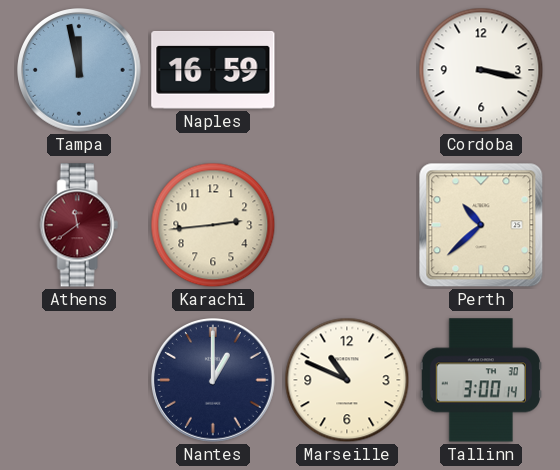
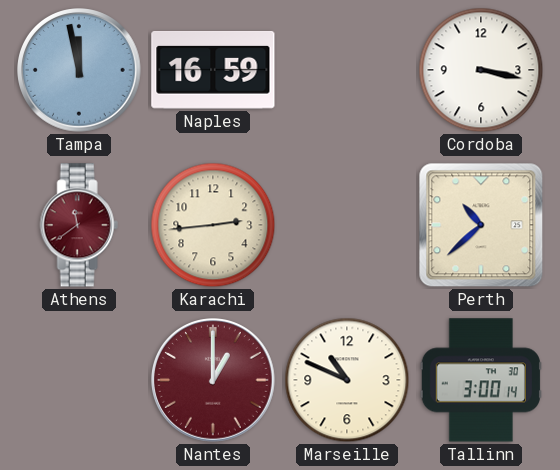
Nantes dial: navy -> burgundy (214, 381)
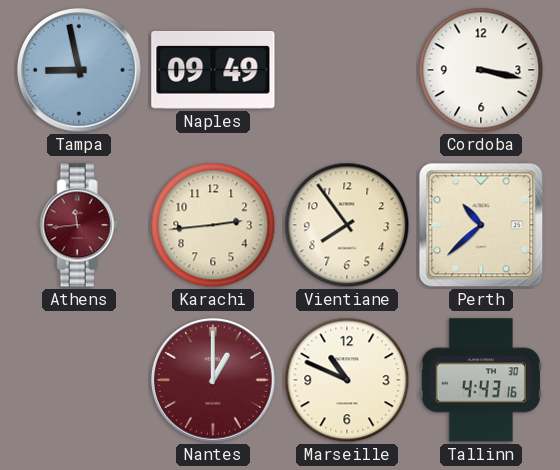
Tampa: 11:58 -> 8:58 (80, 71)
Naples: 16:59 -> 09:49 (213, 70)
Athens: 11:39 -> 11:44 (79, 225)
Vientiane: none -> 7:54 (347, 225)
Tallinn: 3:00 -> 4:43 (481, 380)
